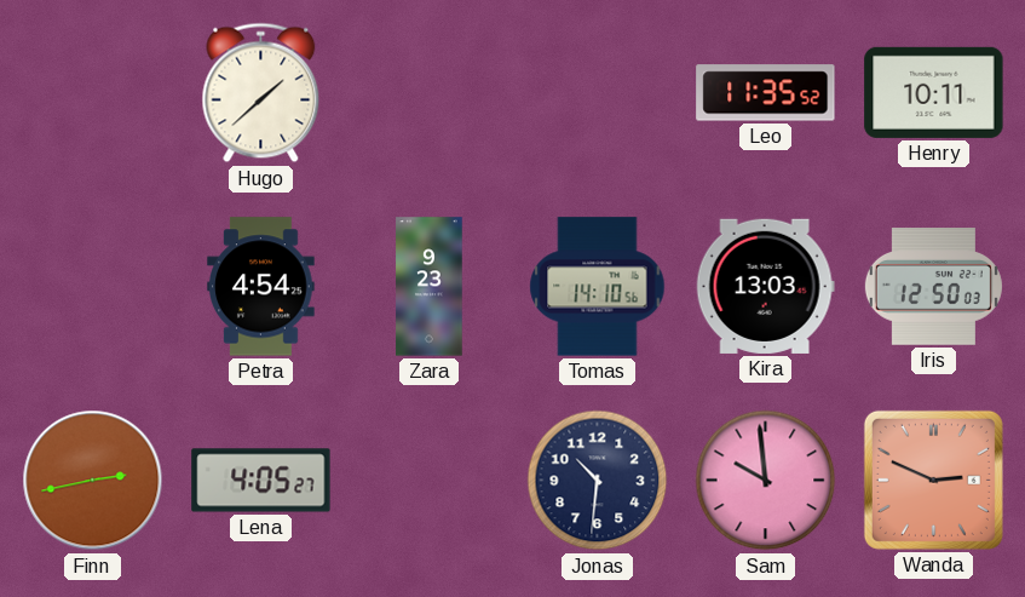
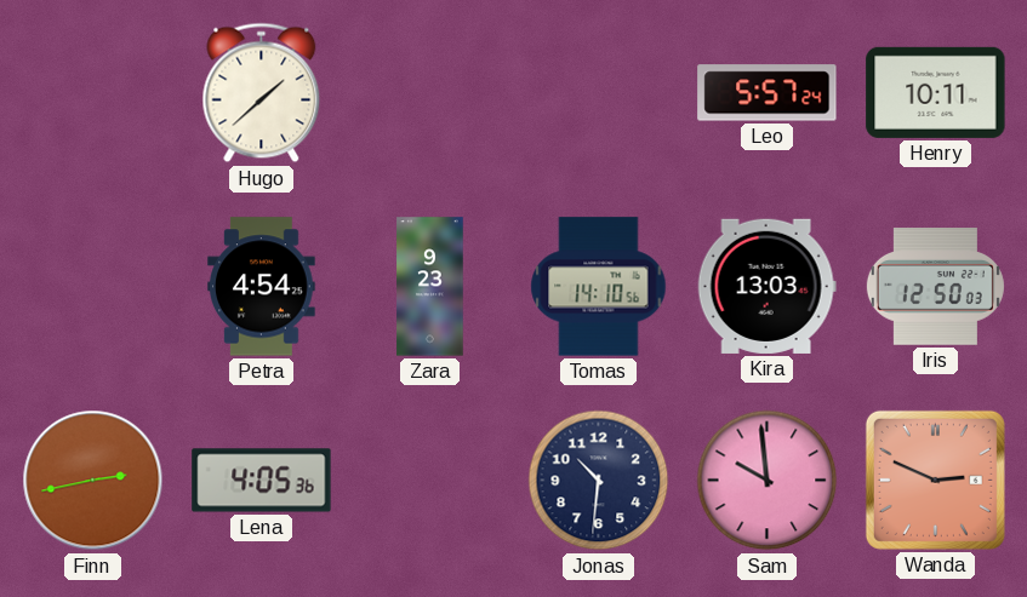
Leo: 11:35 -> 5:57 (768, 93)
Lena: 4:05:27 -> 4:05:36 (262, 481)
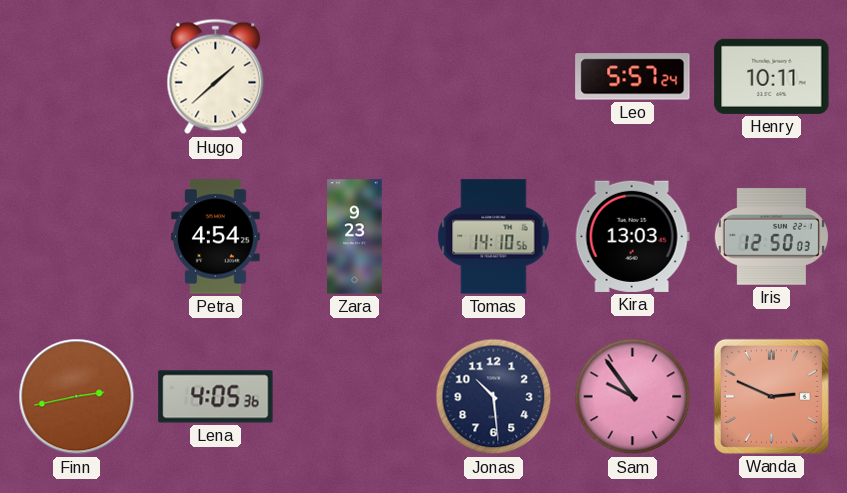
Jonas: 10:31 -> 10:29 (494, 397)
Sam: 9:59 -> 9:54 (633, 397)
